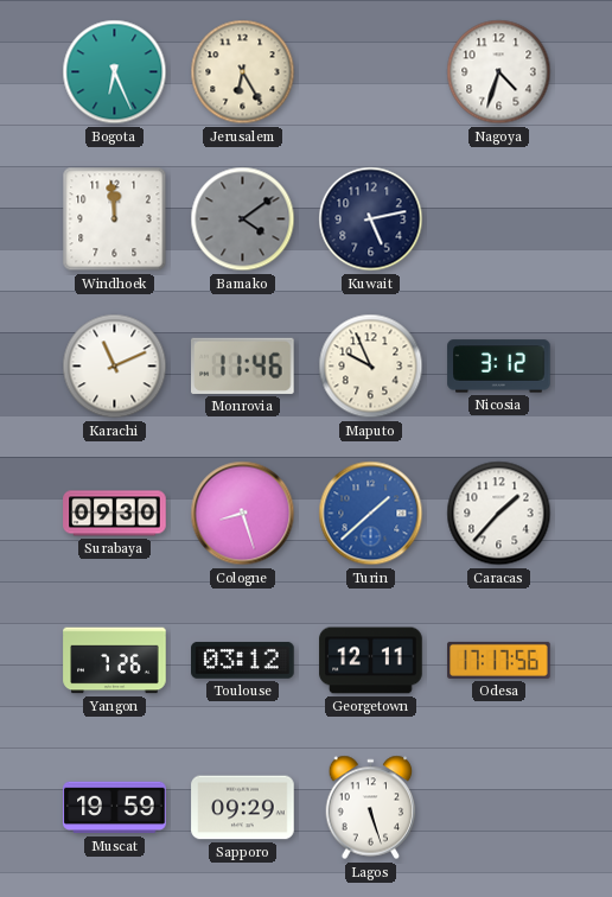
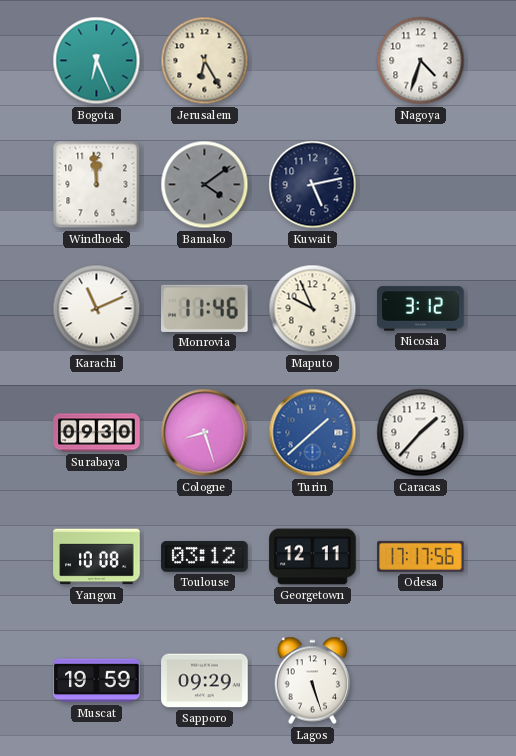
Yangon: 7:26 -> 10:08 (97, 557)
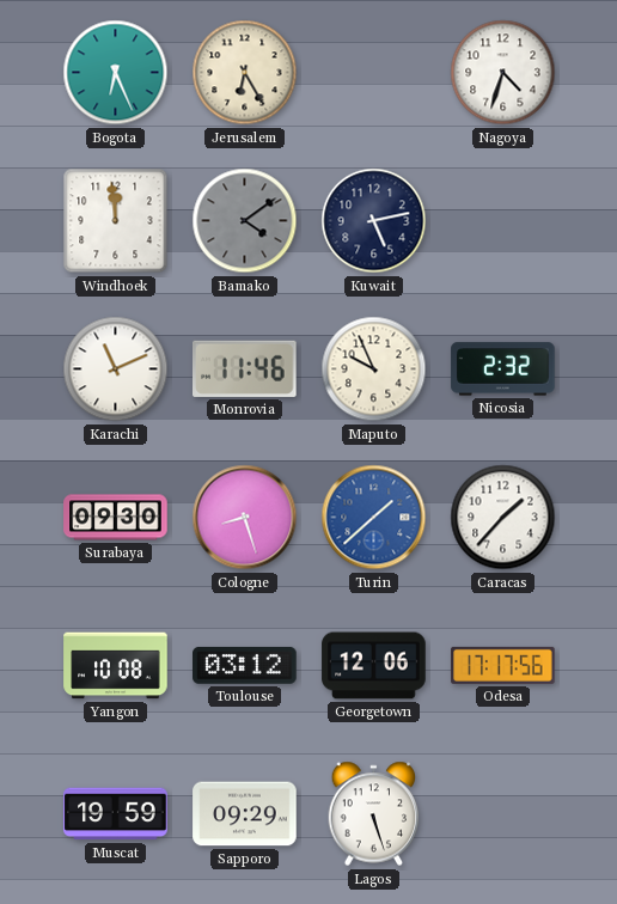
Nicosia: 3:12 -> 2:32 (503, 369)
Georgetown: 12:11 -> 12:06 (374, 666)
